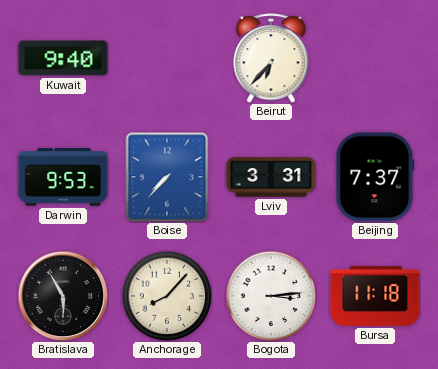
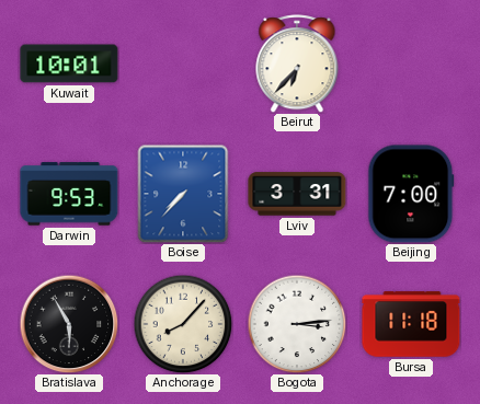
Kuwait: 9:40 -> 10:01 (69, 64)
Beijing: 7:37 -> 7:00 (411, 194)
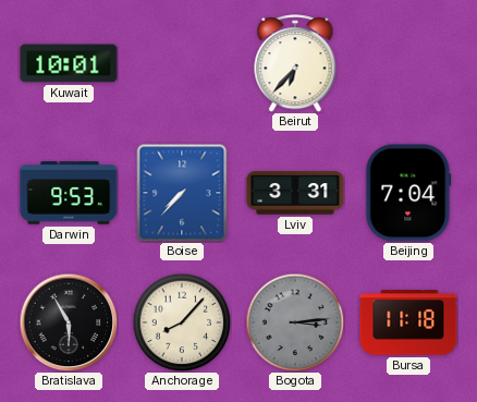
Beijing: 7:00 -> 7:04 (408, 193)
Bogota dial: white -> grey (295, 322)
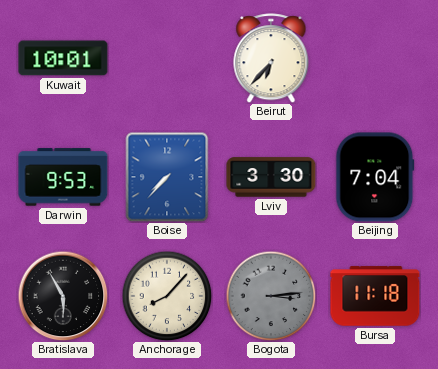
Lviv: 3:31 -> 3:30 (271, 177)
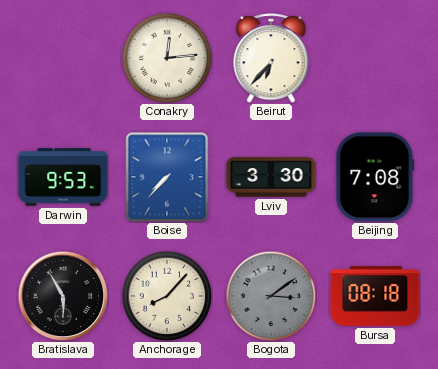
Kuwait: 10:01 -> none (63, 58)
Conakry: none -> 12:14 (167, 58)
Beijing: 7:04 -> 7:08 (375, 177)
Bogota: 3:14 -> 3:09 (271, 296)
Bursa: 11:18 -> 08:18 (375, 296)
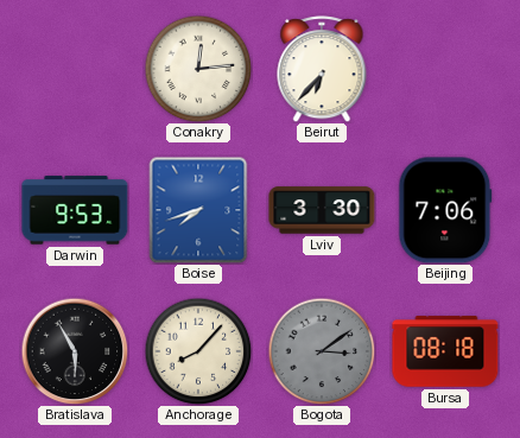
Boise: 7:37 -> 7:42 (198, 210)
Beijing: 7:08 -> 7:06 (445, 210)
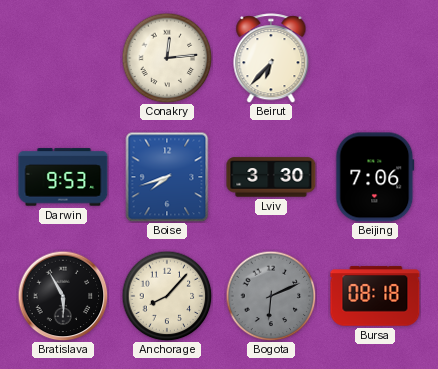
Bogota: 3:09 -> 6:11 (271, 296)
